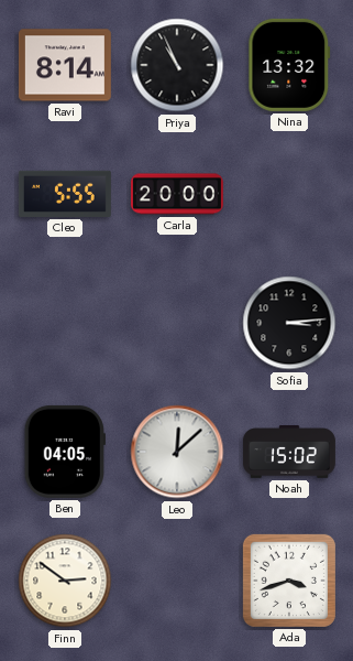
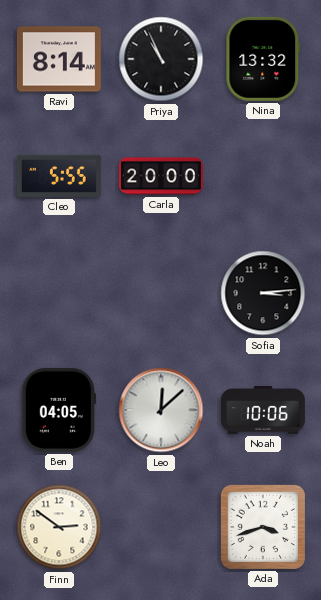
Noah: 15:02 -> 10:06 (263, 410)
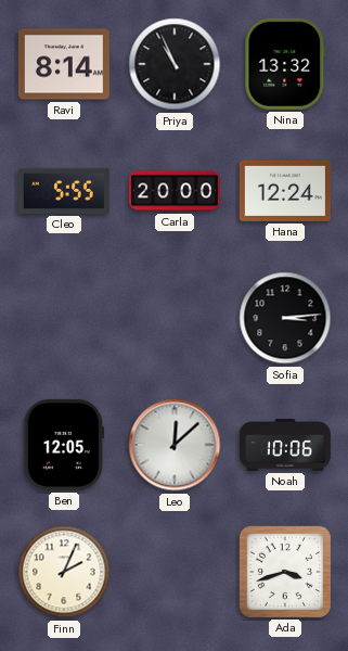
Hana: none -> 12:24 (285, 191)
Ben: 04:05 -> 12:05 (64, 445)
Finn: 2:51 -> 2:04 (64, 572)
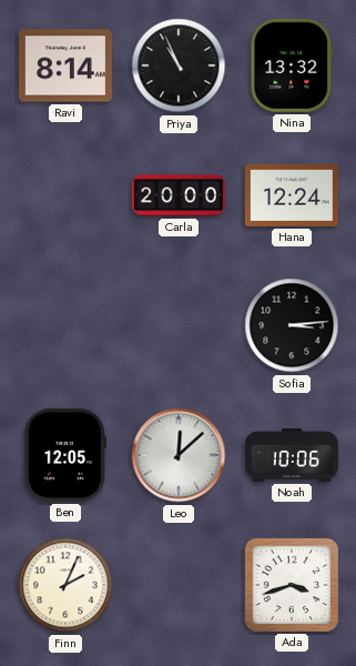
Cleo: 5:55 -> none (64, 191)
